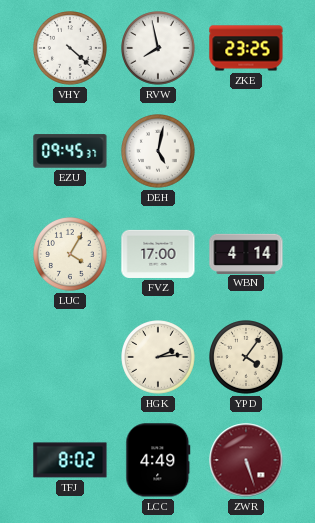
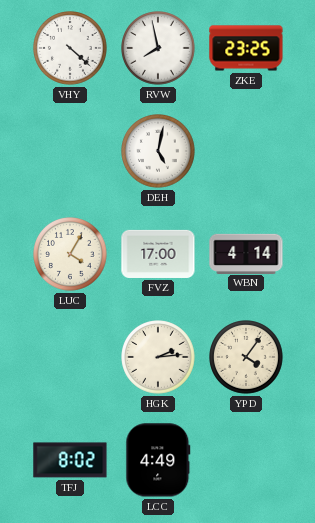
EZU: 09:45 -> none (70, 151)
ZWR: 5:27 -> none (246, 460)
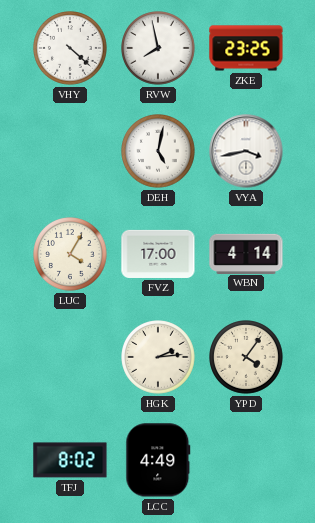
VYA: none -> 3:43 (246, 151)
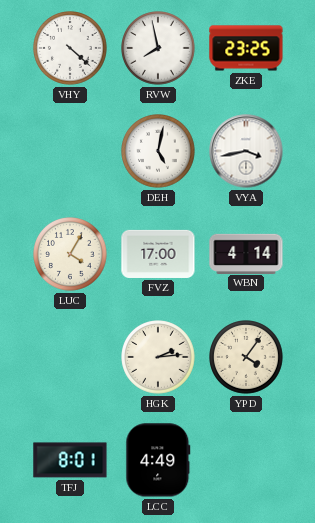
TFJ: 8:02 -> 8:01 (70, 460)
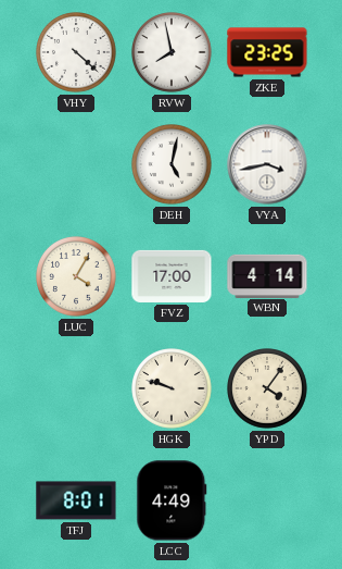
HGK: 2:14 -> 9:48 (172, 388)
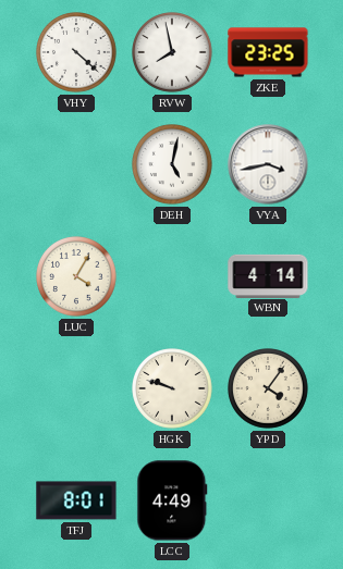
FVZ: 17:00 -> none (172, 276)
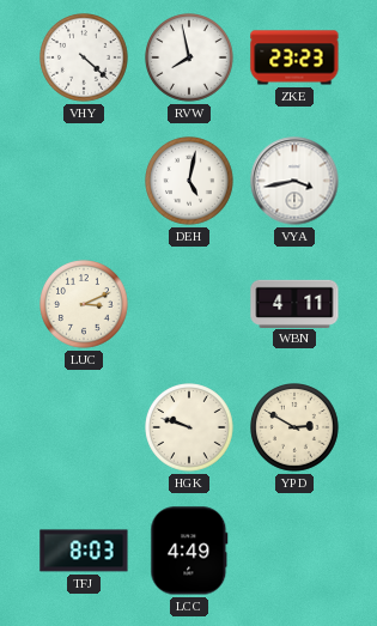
ZKE: 23:25 -> 23:23 (294, 57)
LUC: 4:05 -> 3:11 (84, 304)
WBN: 4:14 -> 4:11 (294, 303)
YPD: 4:06 -> 2:50 (294, 427)
TFJ: 8:01 -> 8:03 (84, 551)
